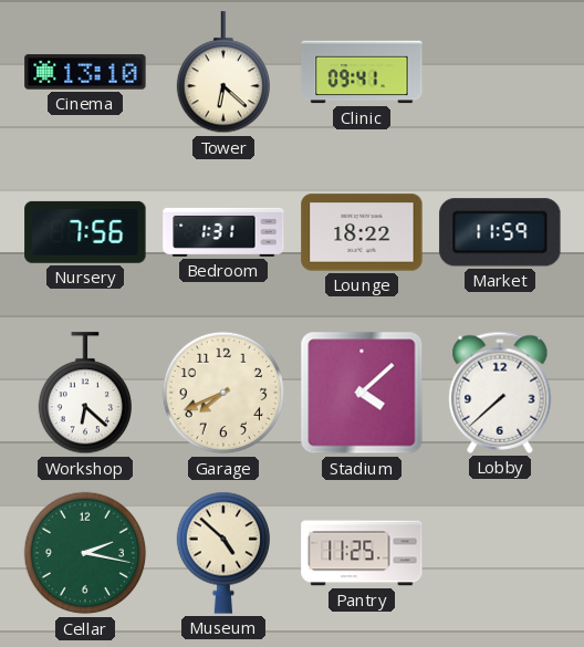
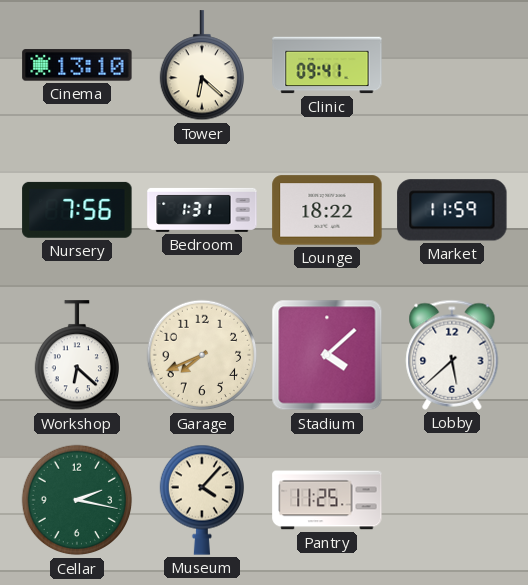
Lobby: 7:38 -> 5:38 (452, 355)
Museum: 4:52 -> 4:07 (201, 500)
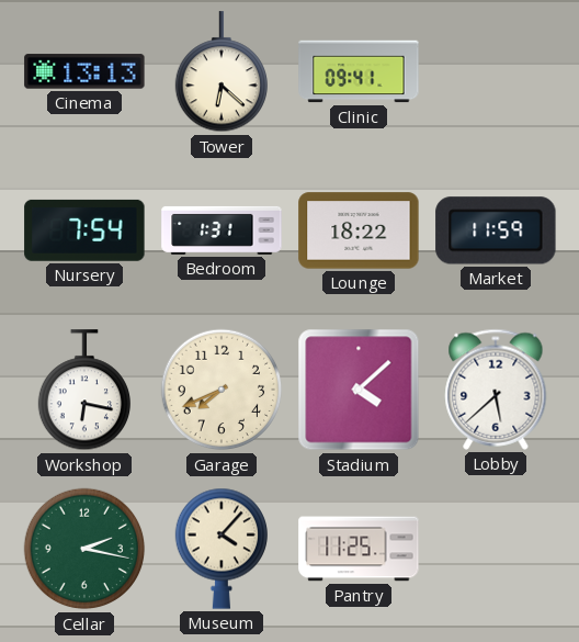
Cinema: 13:10 -> 13:13 (84, 71)
Nursery: 7:56 -> 7:54 (84, 230)
Workshop: 6:22 -> 6:17 (83, 391)
